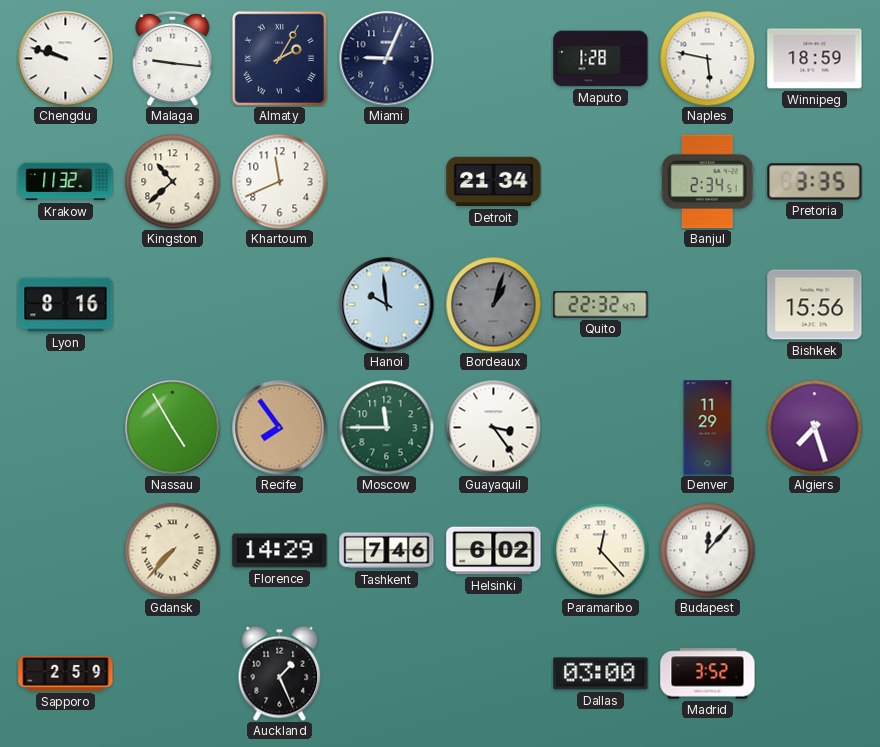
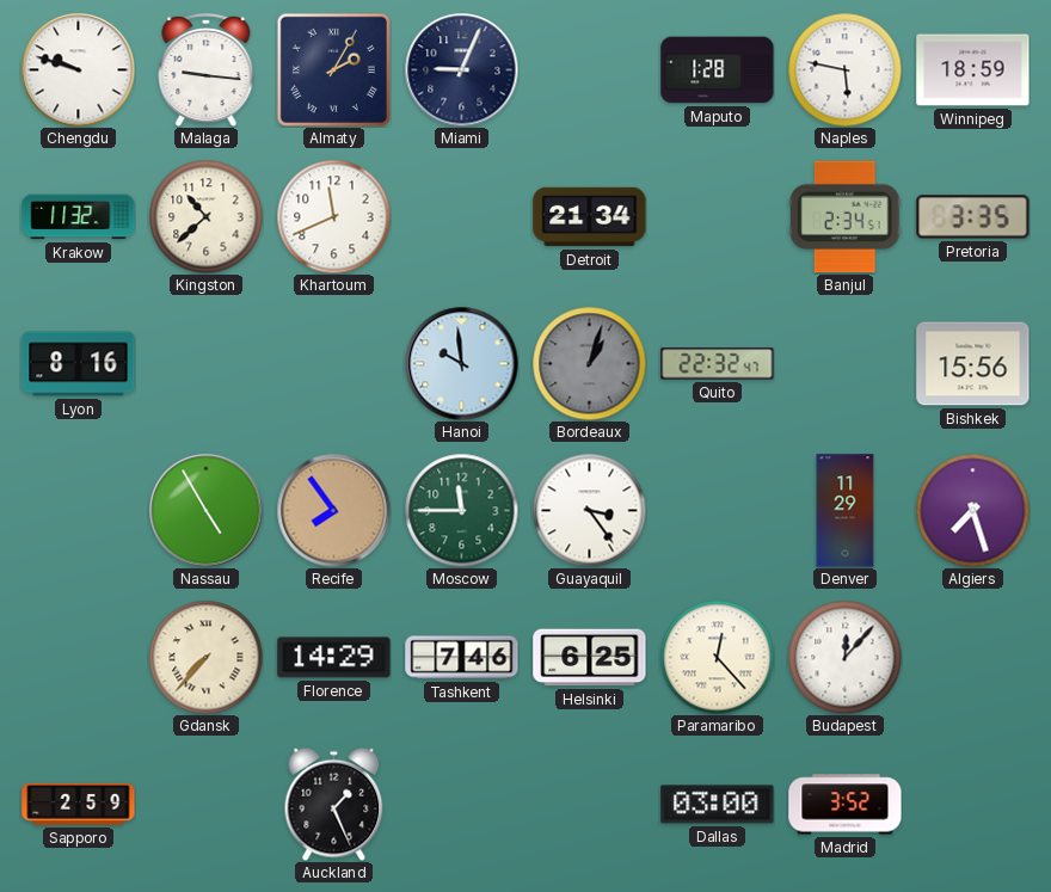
Helsinki: 6:02 -> 6:25 (590, 658)
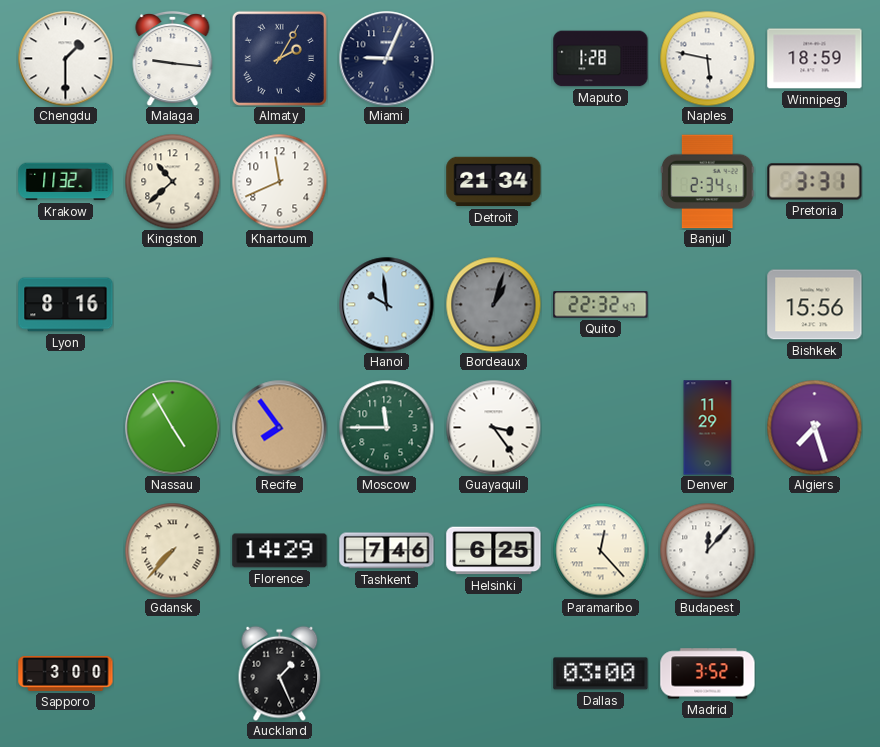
Chengdu: 9:48 -> 1:30 (65, 58)
Pretoria: 3:35 -> 3:31 (815, 182)
Sapporo: 2:59 -> 3:00 (66, 673)
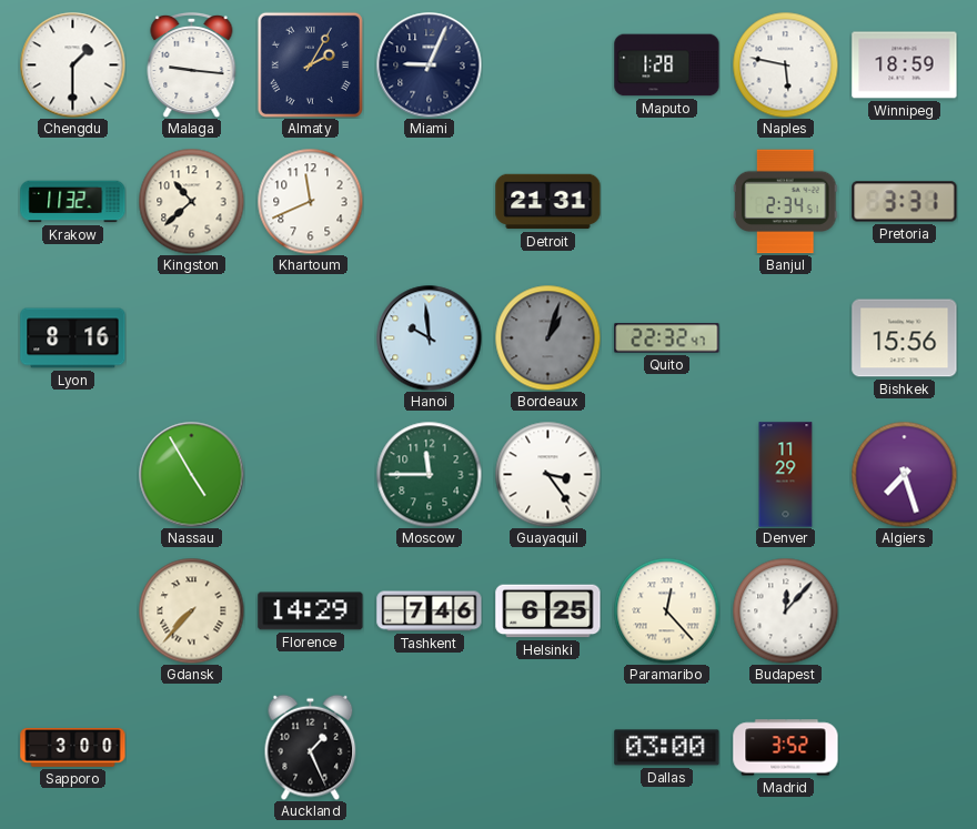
Detroit: 21:34 -> 21:31 (548, 202)
Recife: 7:54 -> none (279, 427)
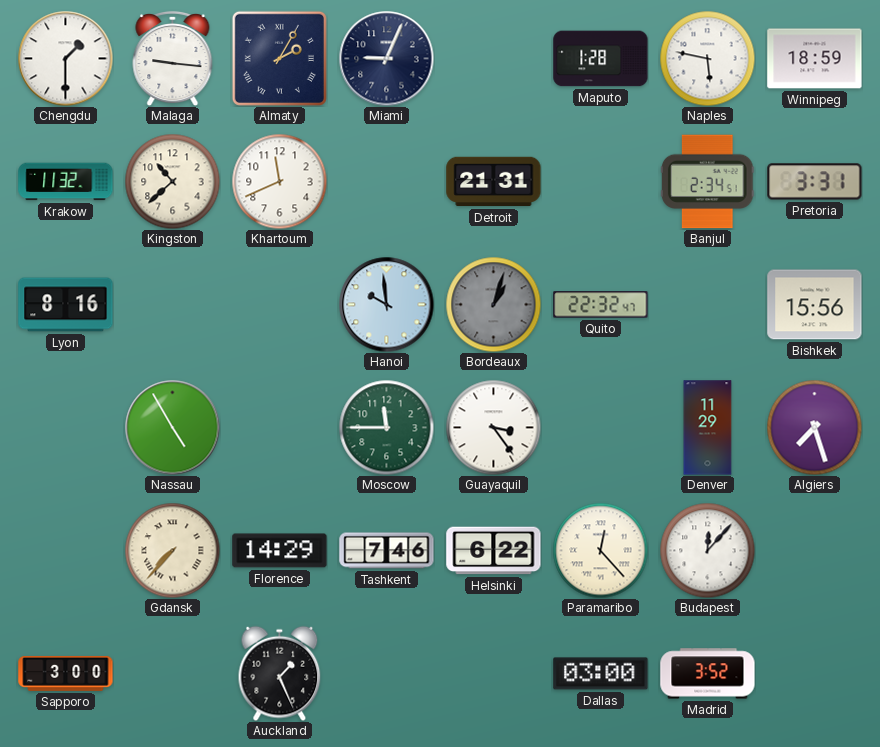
Helsinki: 6:25 -> 6:22 (494, 551)
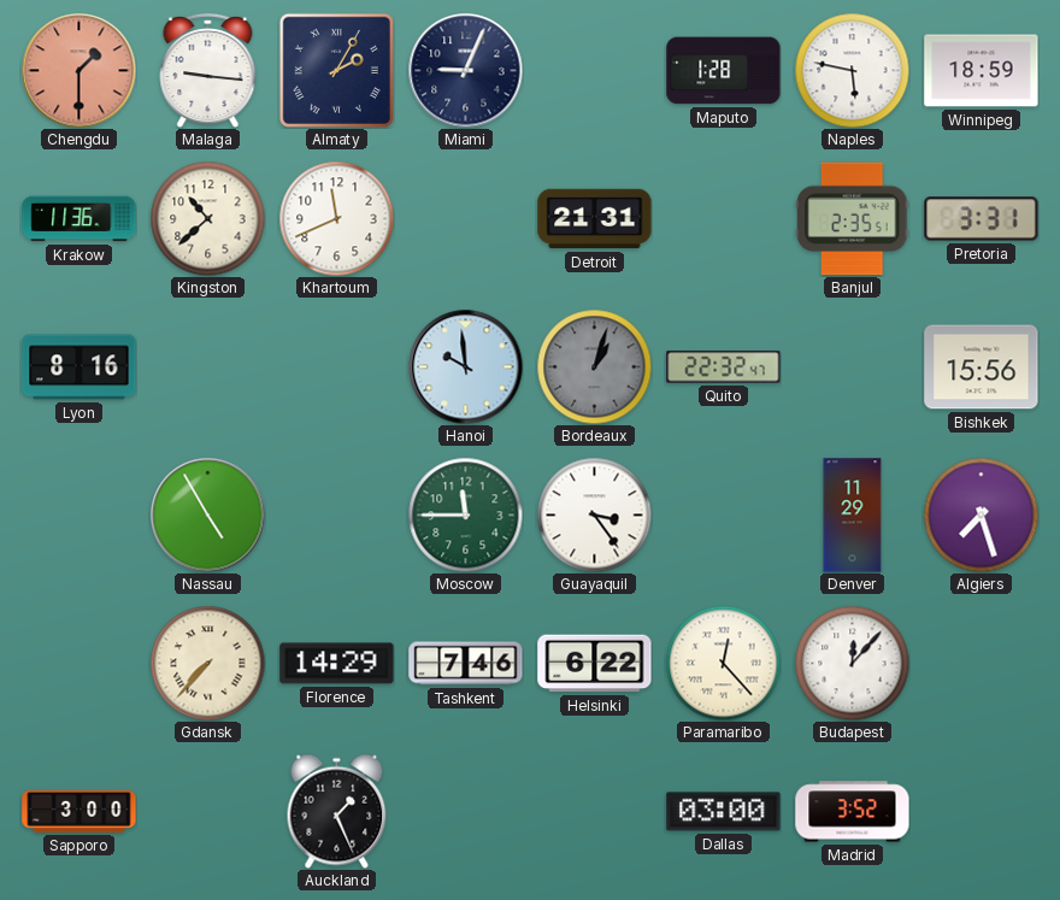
Chengdu dial: white -> salmon (78, 70)
Krakow: 11:32 -> 11:36 (79, 219)
Banjul: 2:34 -> 2:35 (853, 219)
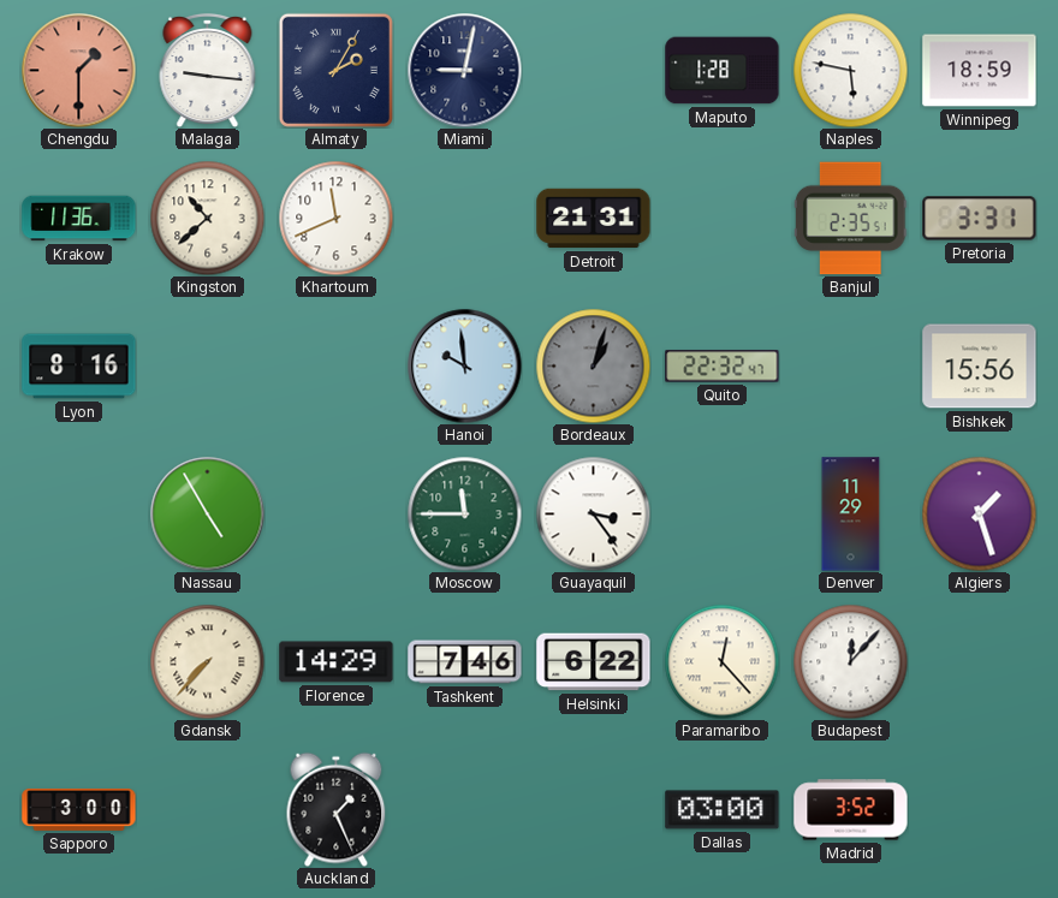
Miami: 9:04 -> 9:02 (464, 70)
Algiers: 7:27 -> 1:27 (979, 513)
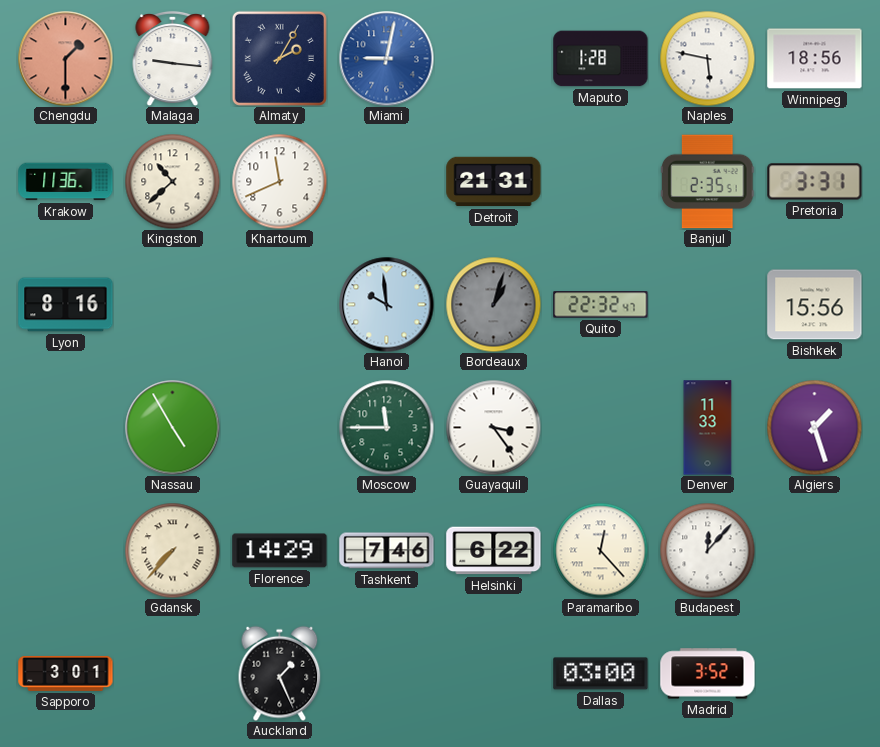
Miami dial: navy -> blue (386, 58)
Winnipeg: 18:59 -> 18:56 (815, 59)
Denver: 11:29 -> 11:33 (708, 428)
Sapporo: 3:00 -> 3:01 (66, 673)
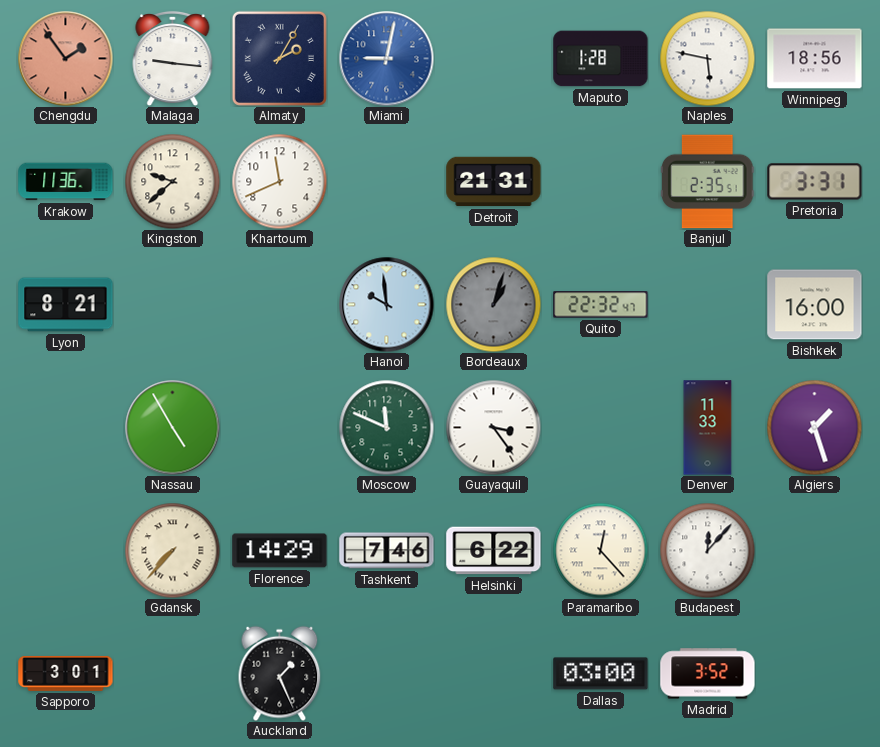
Chengdu: 1:30 -> 1:54 (65, 58)
Kingston: 10:38 -> 9:38 (172, 181)
Lyon: 8:16 -> 8:21 (66, 305)
Bishkek: 15:56 -> 16:00 (815, 305)
Moscow: 11:45 -> 11:49 (386, 427)
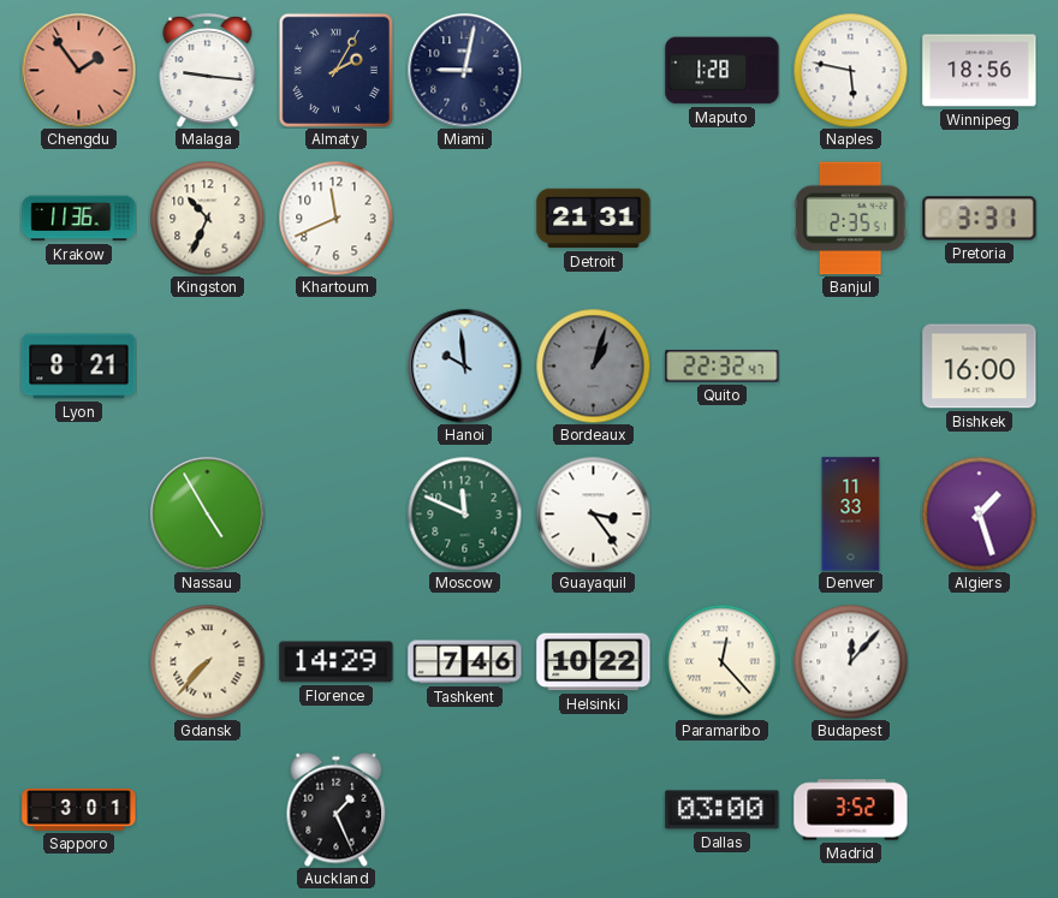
Miami dial: blue -> navy (464, 70)
Kingston: 9:38 -> 10:34 (207, 218)
Helsinki: 6:22 -> 10:22 (594, 662)
